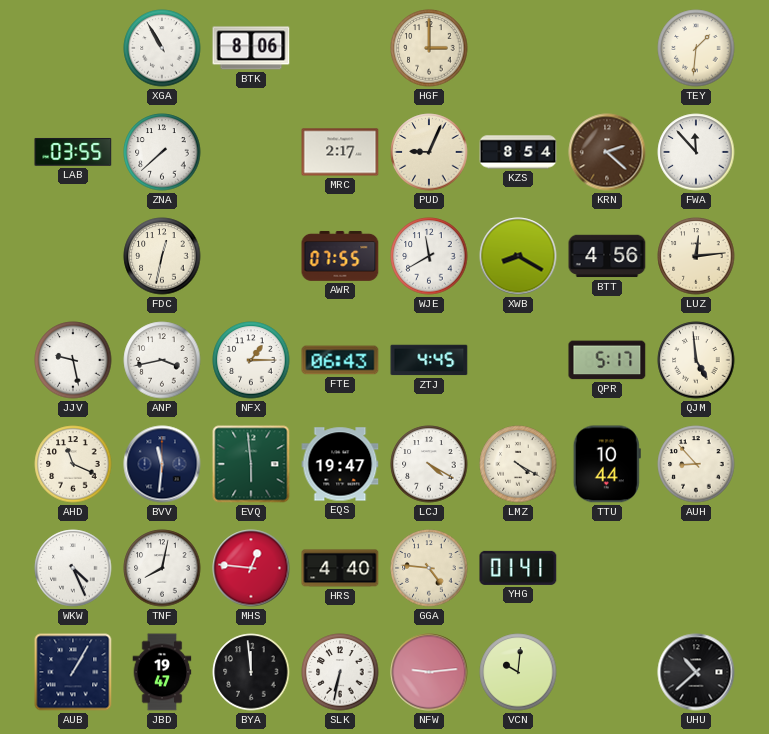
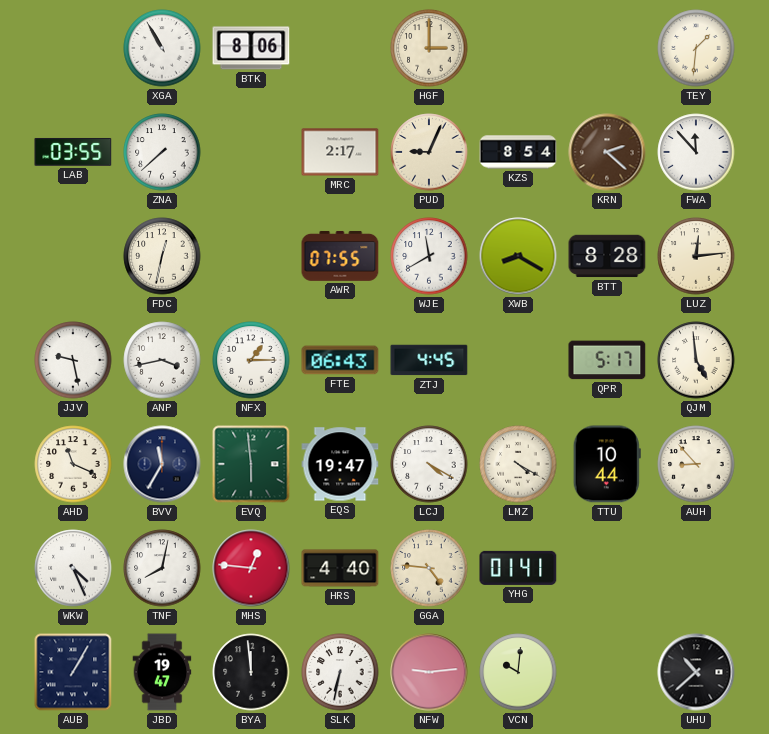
BTT: 4:56 -> 8:28 (607, 256)
BVV: 11:31 -> 11:35 (162, 464)
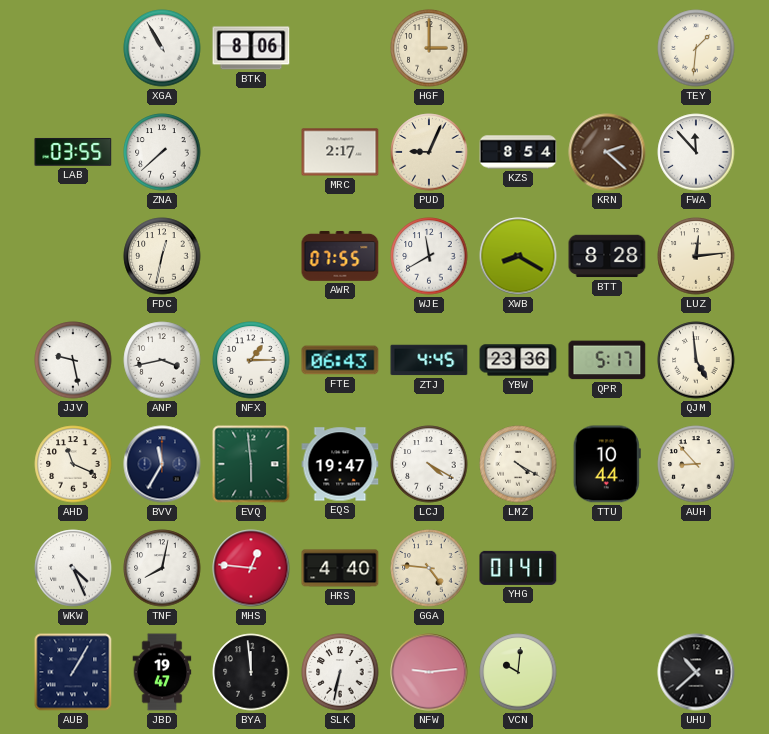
YBW: none -> 23:36 (518, 360)
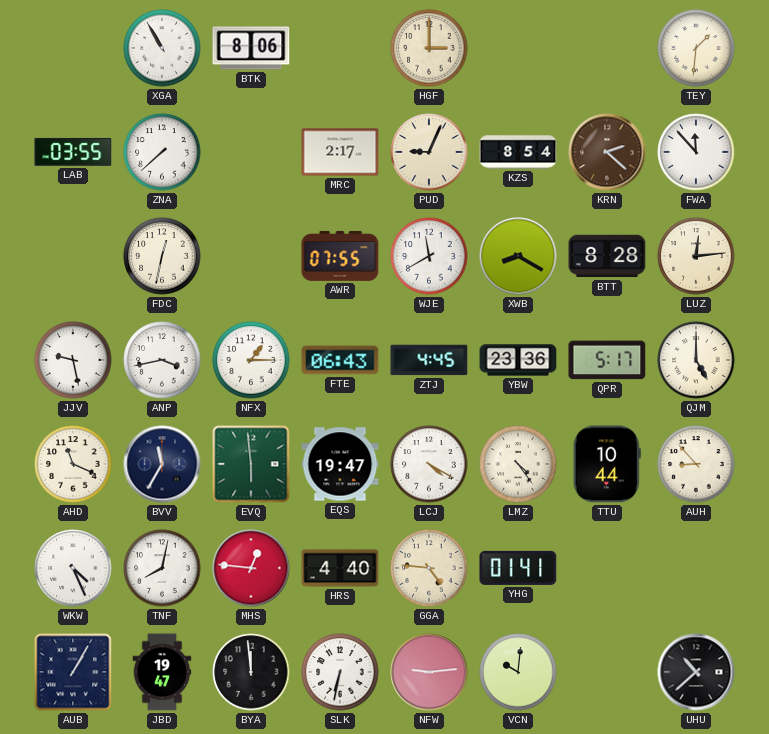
QJM: 4:59 -> 5:00 (696, 360)
LMZ: 4:20 -> 4:24 (518, 464)
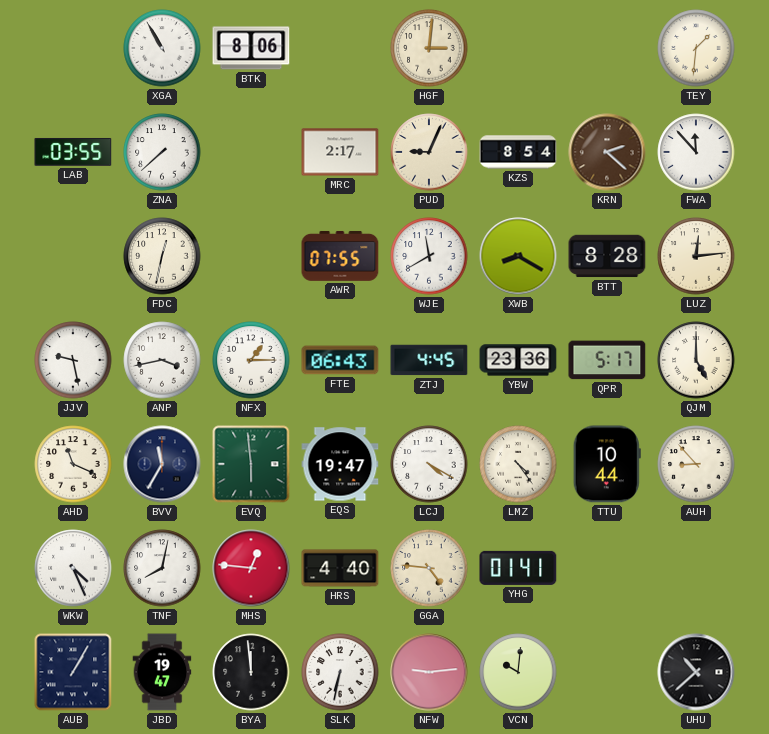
HGF: 3:00 -> 3:01 (429, 48)
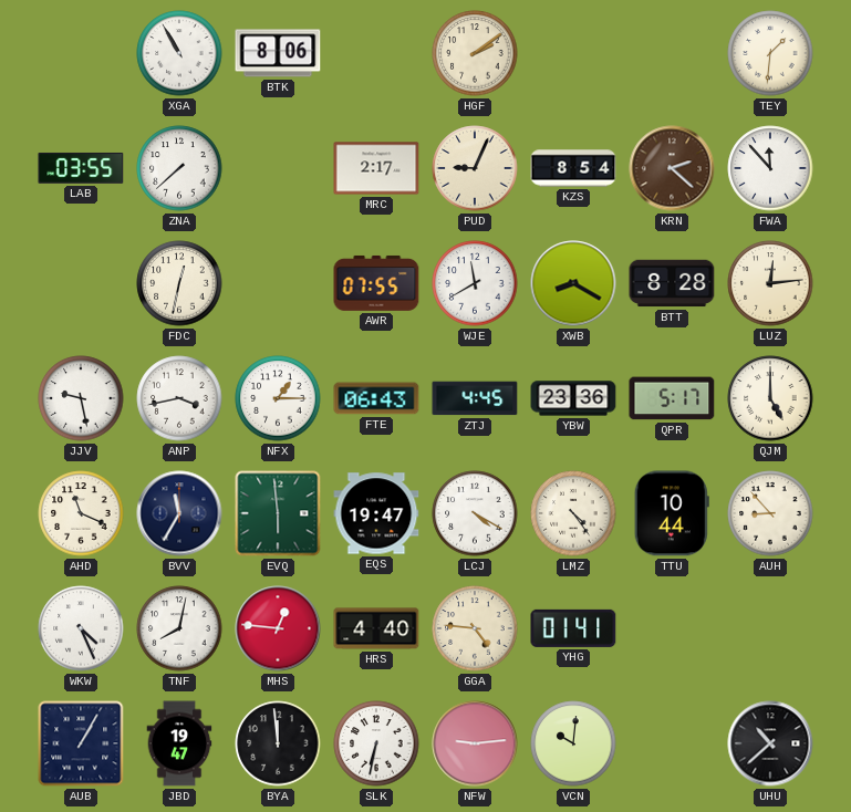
HGF: 3:01 -> 2:09 (475, 53)
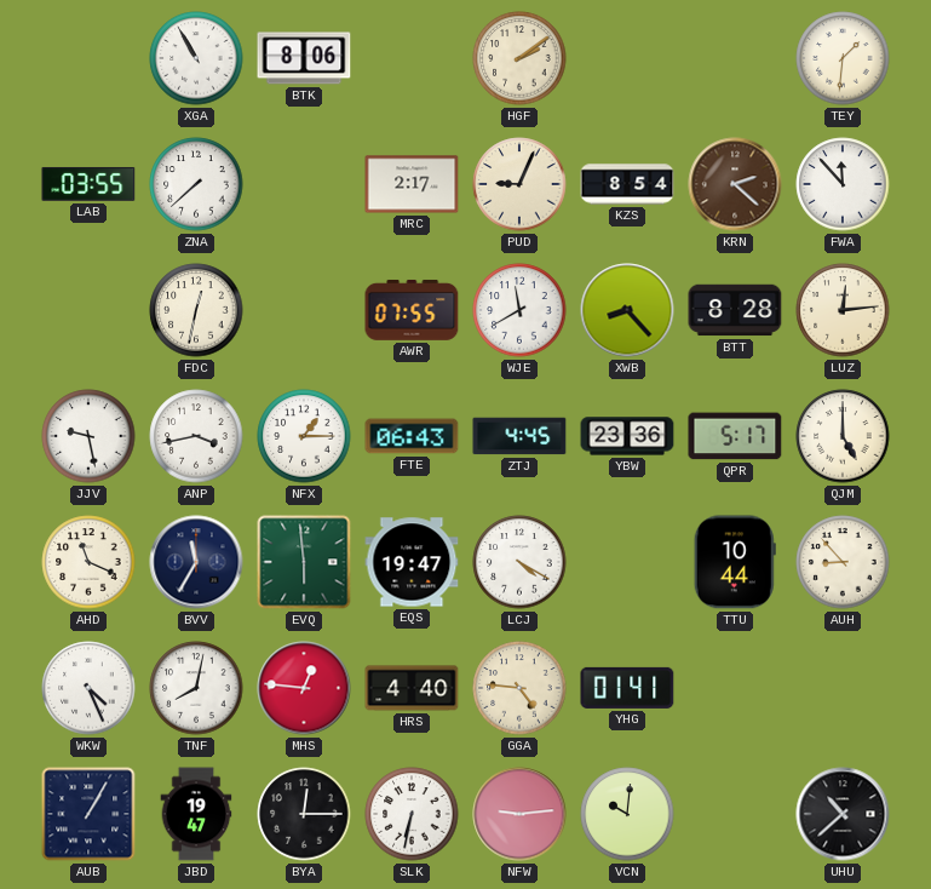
XWB: 8:20 -> 8:23 (627, 310)
LMZ: 4:24 -> none (573, 513)
BYA: 11:59 -> 12:15 (304, 814)
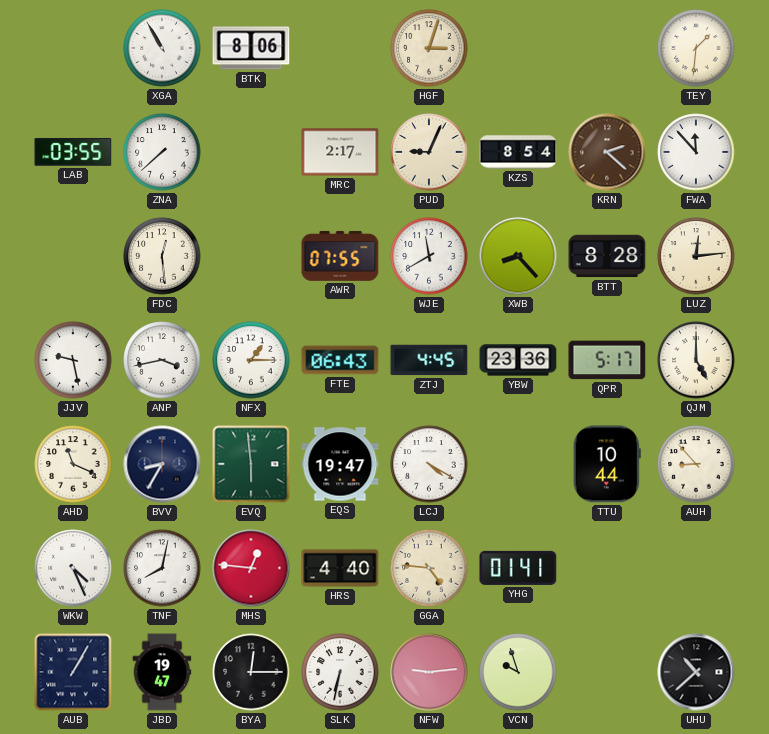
HGF: 2:09 -> 3:03 (429, 48)
FDC: 12:32 -> 12:29 (162, 256)
BVV: 11:35 -> 8:35 (162, 464)
VCN: 10:01 -> 9:57 (518, 672)
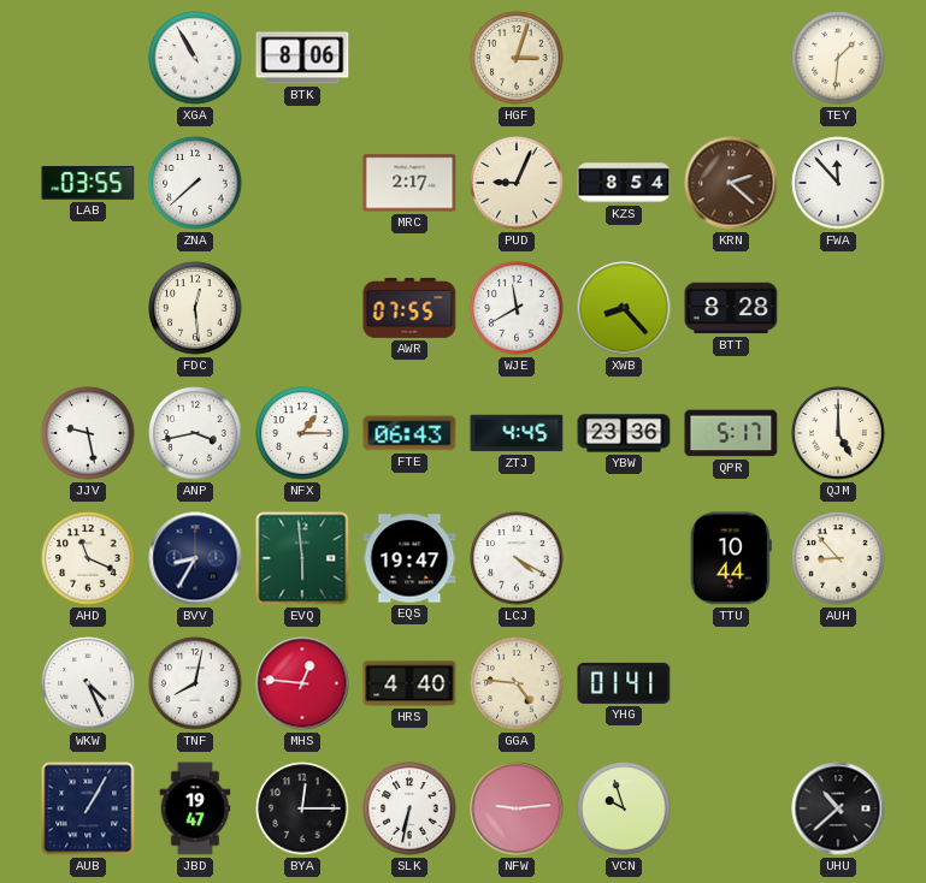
LUZ: 12:14 -> none (696, 256)
